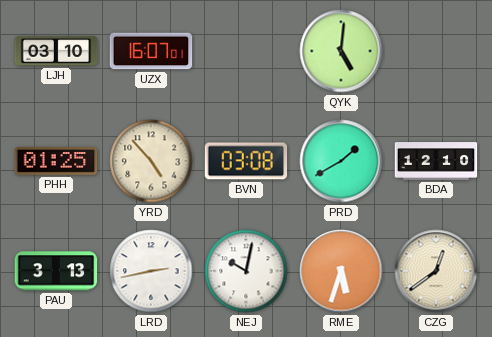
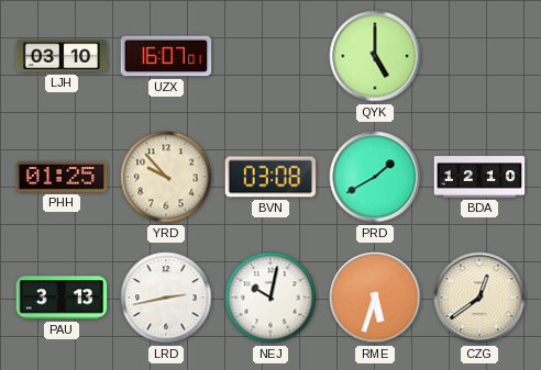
QYK: 5:01 -> 5:00 (375, 56)
YRD: 4:53 -> 9:53 (166, 177)
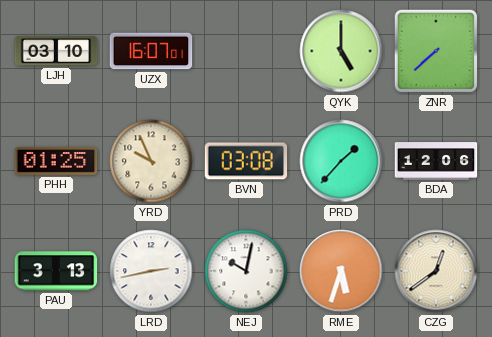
ZNR: none -> 7:38 (436, 51)
YRD: 9:53 -> 9:56 (151, 161)
PRD: 1:40 -> 1:37 (341, 161)
BDA: 12:10 -> 12:06 (436, 161)
